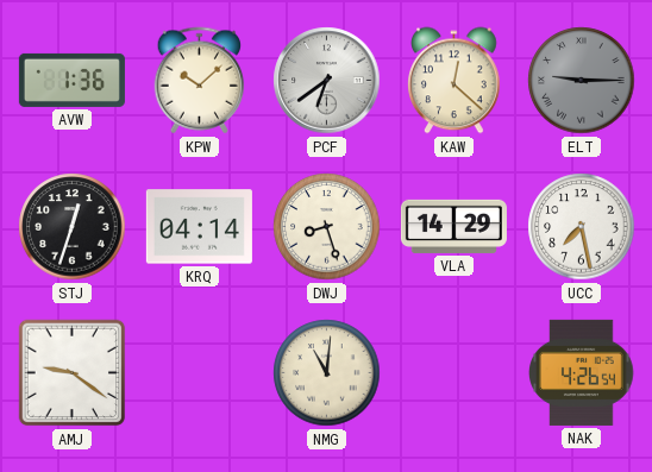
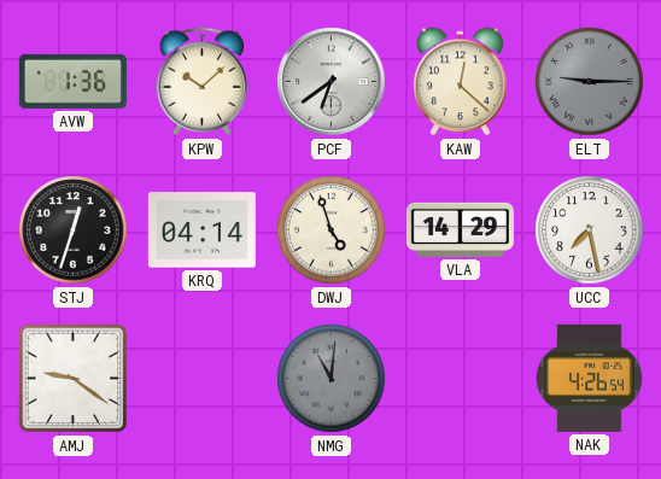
DWJ: 8:27 -> 4:57 (332, 230)
NMG dial: cream -> grey (332, 379)
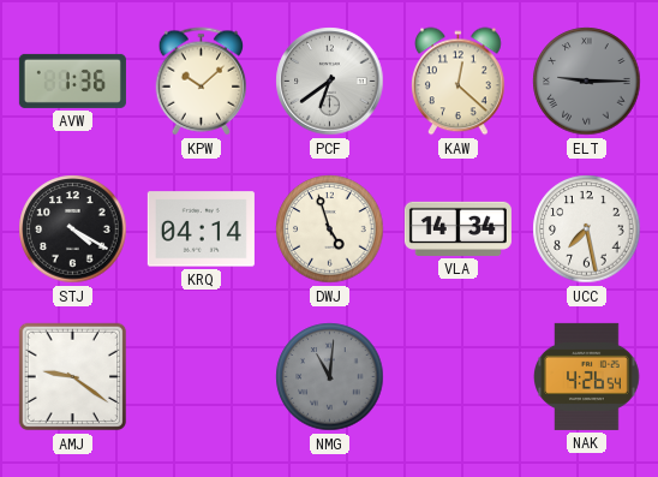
STJ: 12:33 -> 4:20 (73, 229)
VLA: 14:29 -> 14:34 (457, 228)
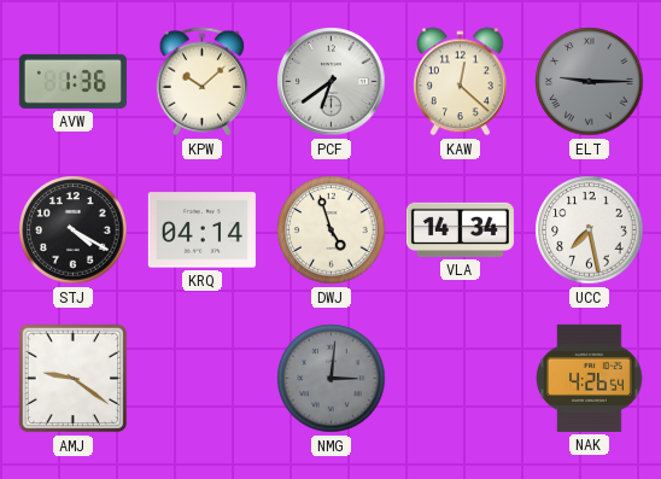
NMG: 11:01 -> 3:01 (332, 379)
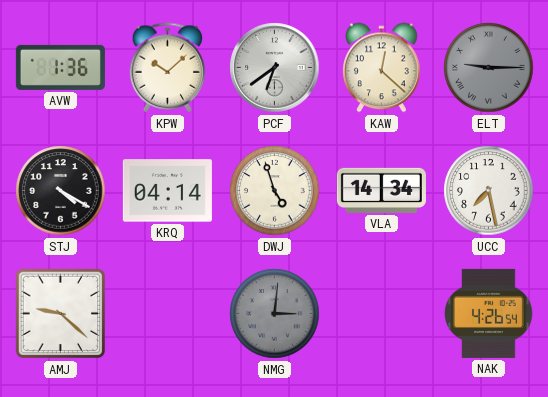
AMJ: 9:21 -> 9:22 (61, 314)
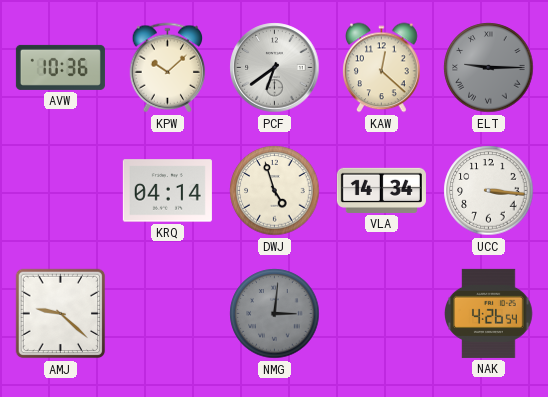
AVW: 1:36 -> 10:36 (60, 67)
STJ: 4:20 -> none (61, 191)
UCC: 7:28 -> 3:16 (489, 191)
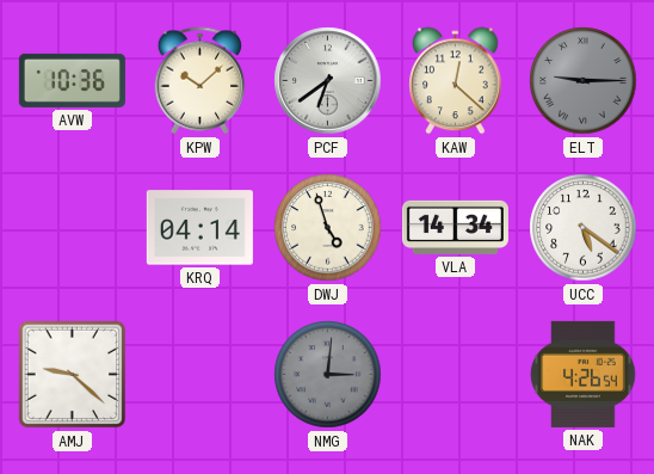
UCC: 3:16 -> 5:21 (584, 228)
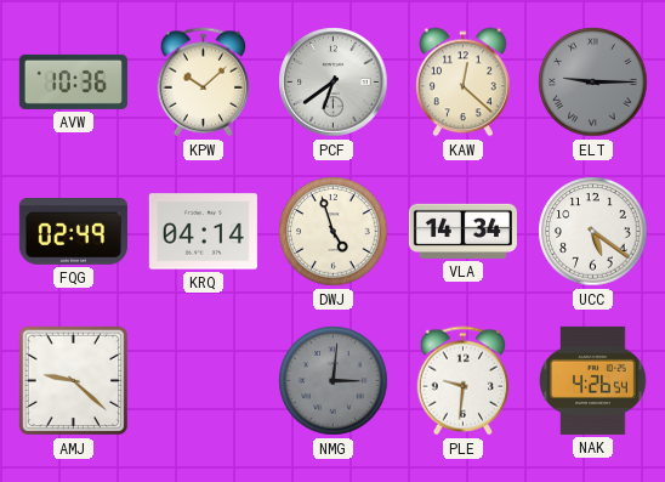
FQG: none -> 02:49 (73, 232)
PLE: none -> 9:31 (464, 381)
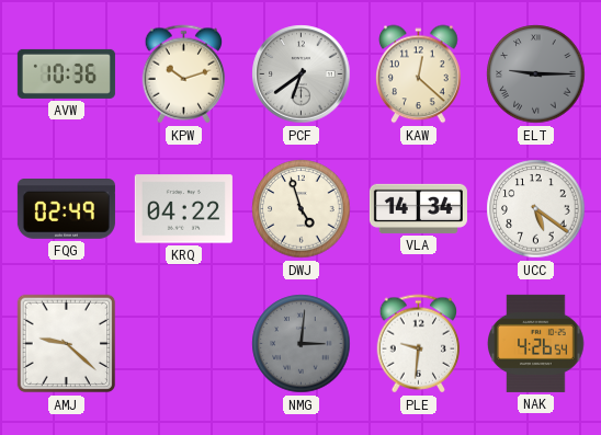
KPW: 10:08 -> 10:12 (184, 75)
KRQ: 04:14 -> 04:22 (183, 209)
